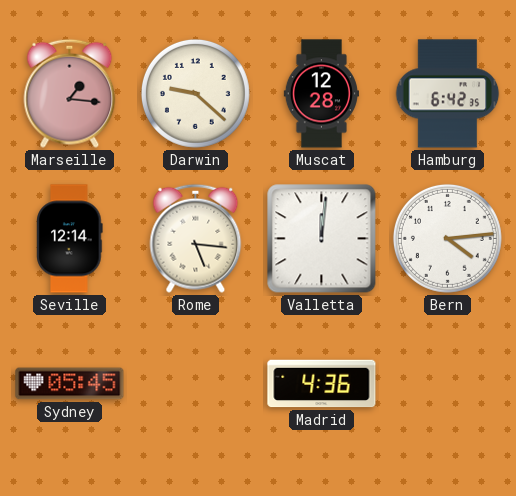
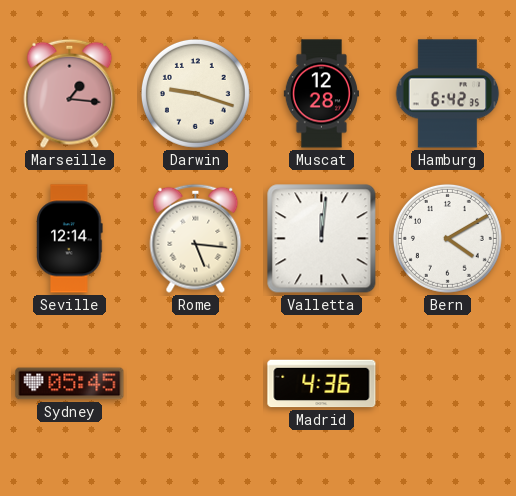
Darwin: 9:22 -> 9:18 (195, 93)
Bern: 4:14 -> 4:10 (447, 238)
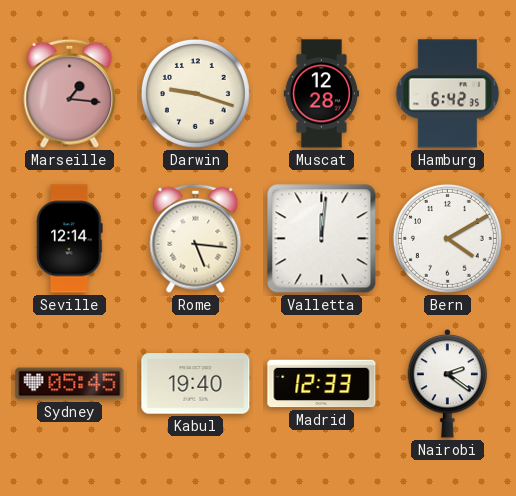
Kabul: none -> 19:40 (196, 384)
Madrid: 4:36 -> 12:33 (322, 384)
Nairobi: none -> 2:21 (448, 384)
